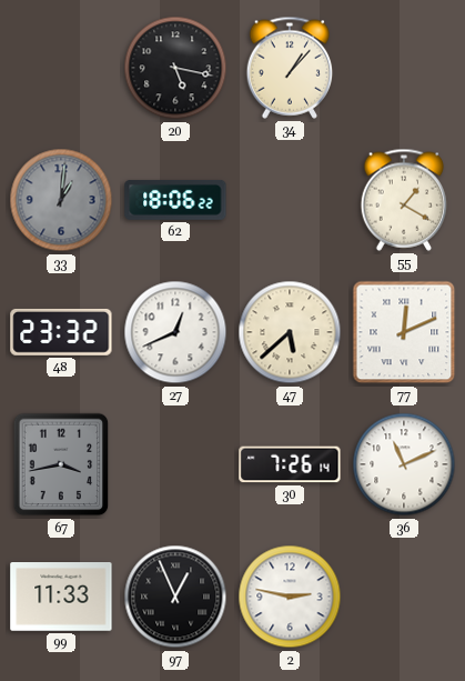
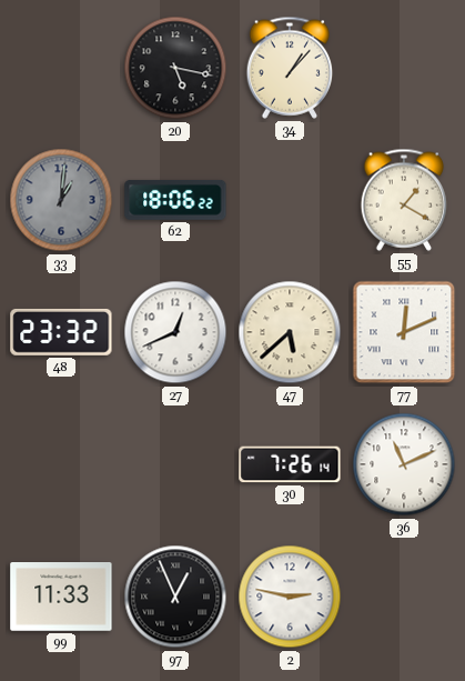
67: 3:43 -> none (61, 464)
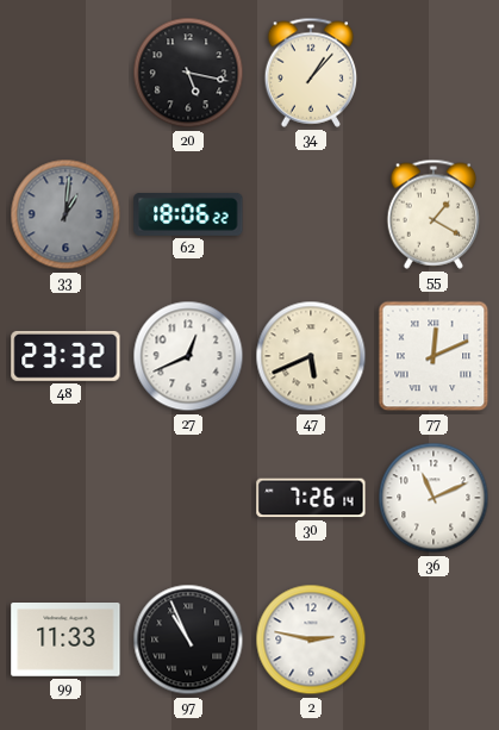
47: 5:38 -> 5:41 (311, 356)
97: 12:56 -> 10:56 (188, 639)
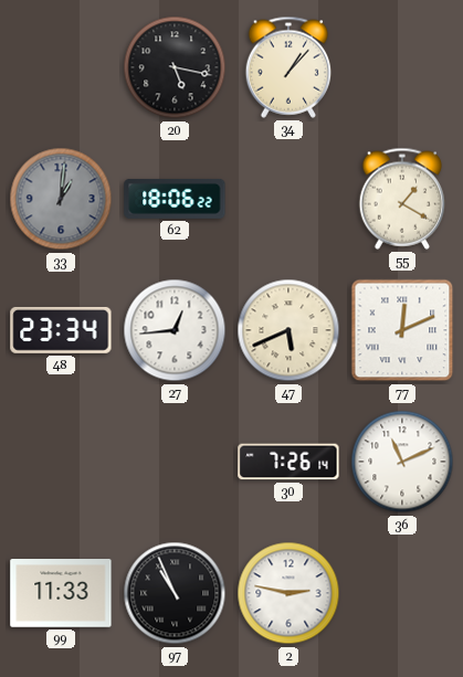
48: 23:32 -> 23:34 (61, 330)
27: 12:41 -> 12:44 (175, 330)
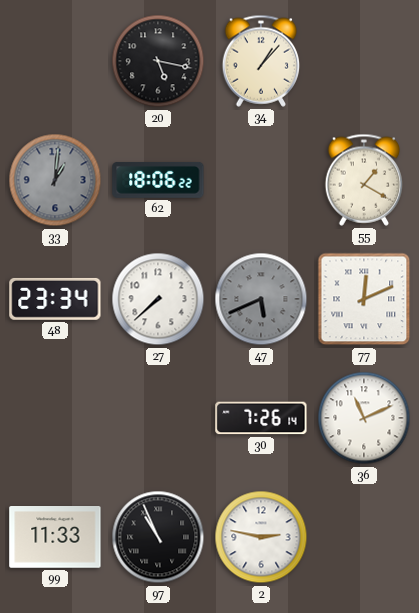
27: 12:44 -> 7:38 (158, 299)
47 dial: cream -> grey (261, 299)
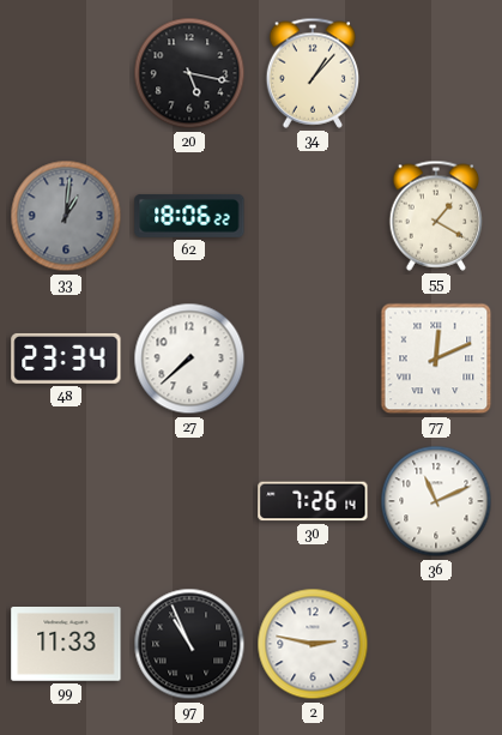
47: 5:41 -> none (261, 299)
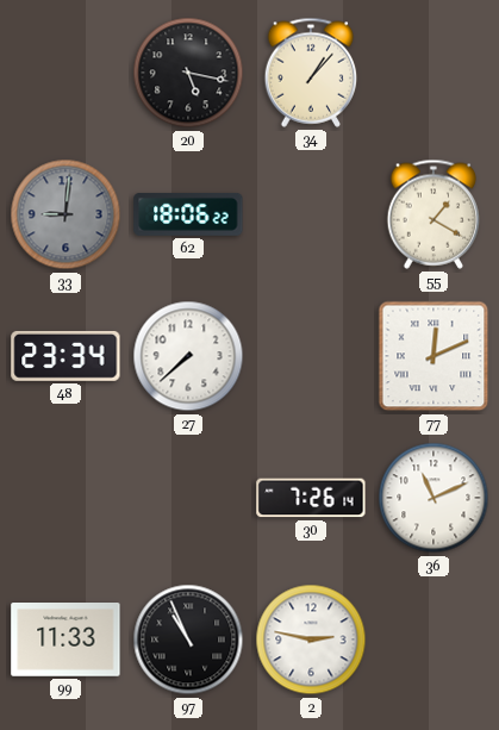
33: 1:01 -> 9:01 (66, 214)
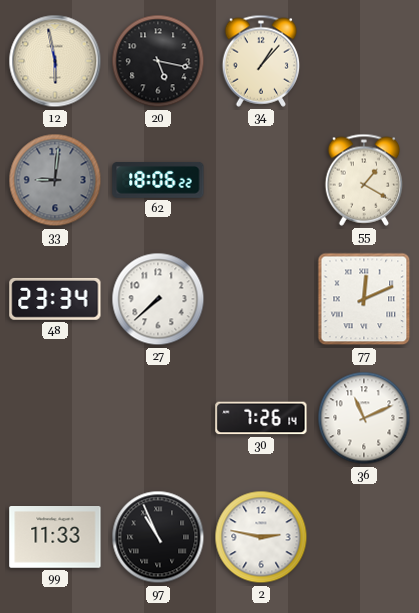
12: none -> 5:58 (55, 61)
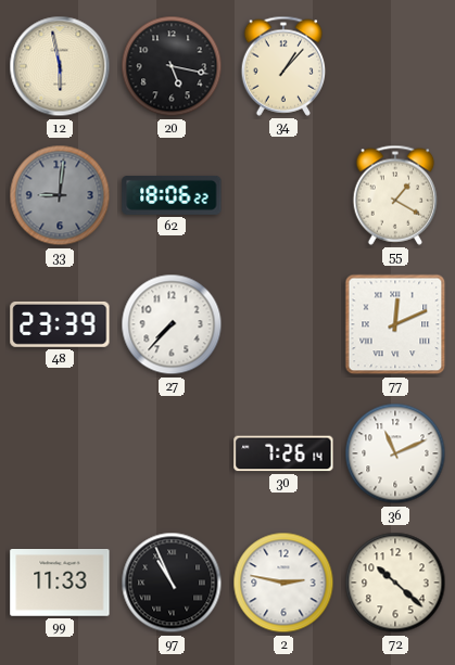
48: 23:34 -> 23:39 (60, 324)
27: 7:38 -> 7:37 (172, 324)
72: none -> 10:22 (395, 583)
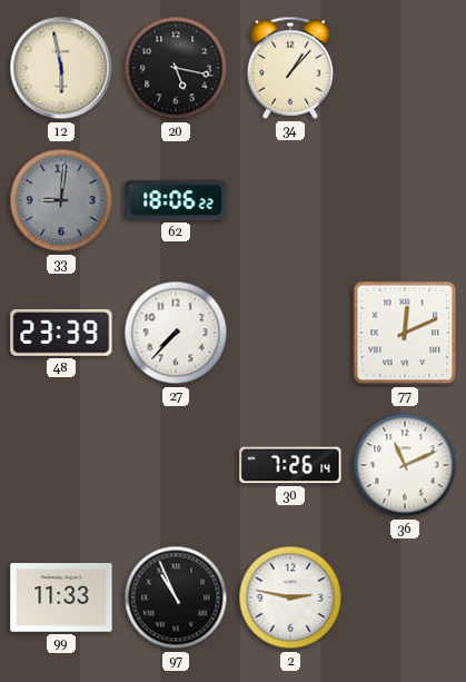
55: 1:20 -> none (395, 195)
72: 10:22 -> none (395, 583)
